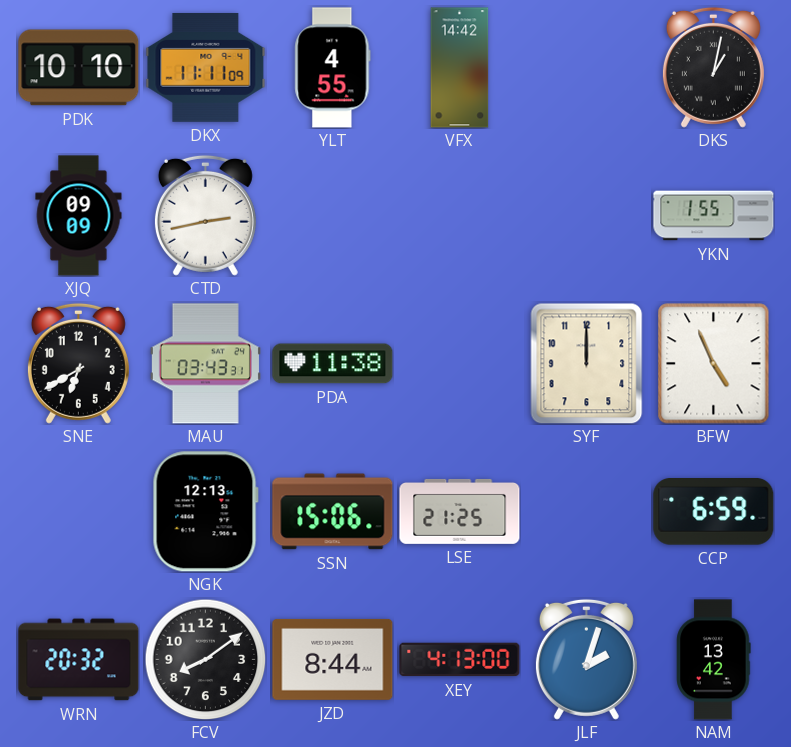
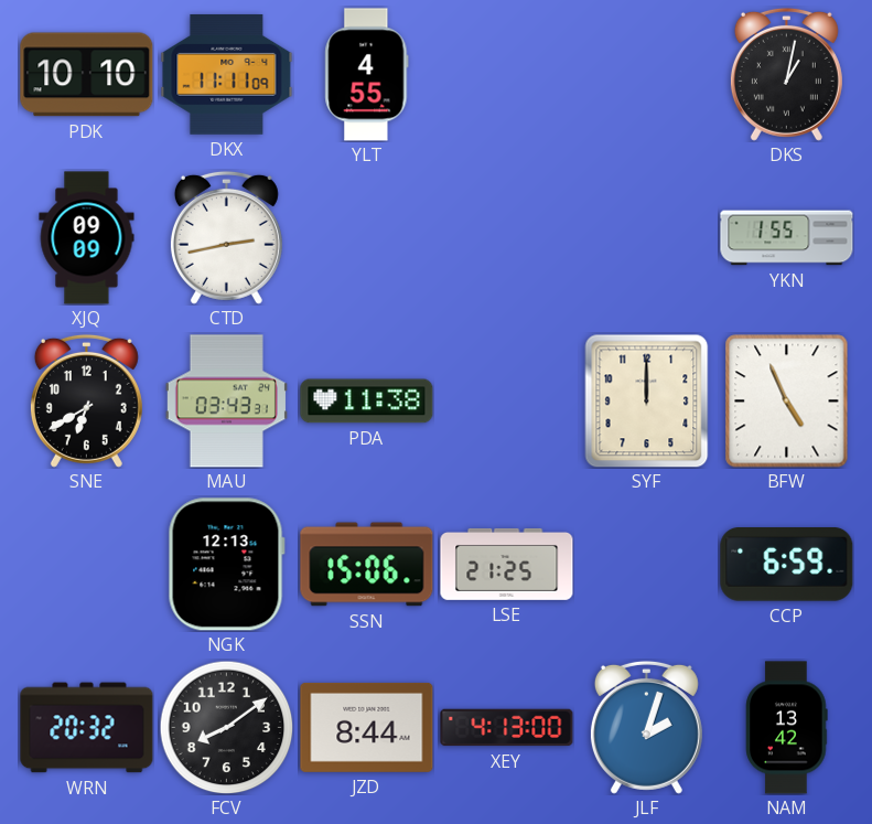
VFX: 14:42 -> none (460, 68)
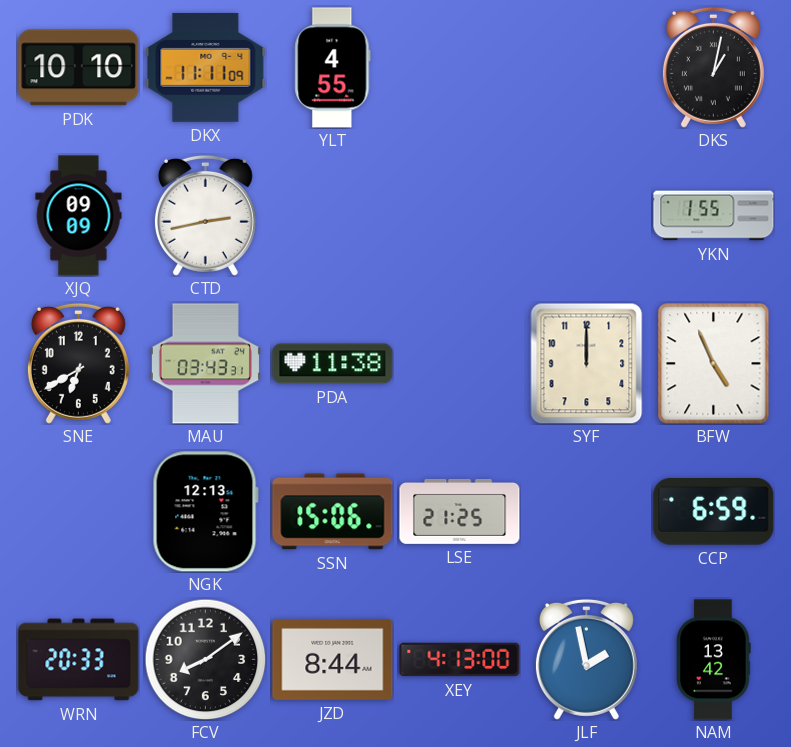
WRN: 20:32 -> 20:33 (79, 660)
JLF: 2:03 -> 1:58 (586, 659)
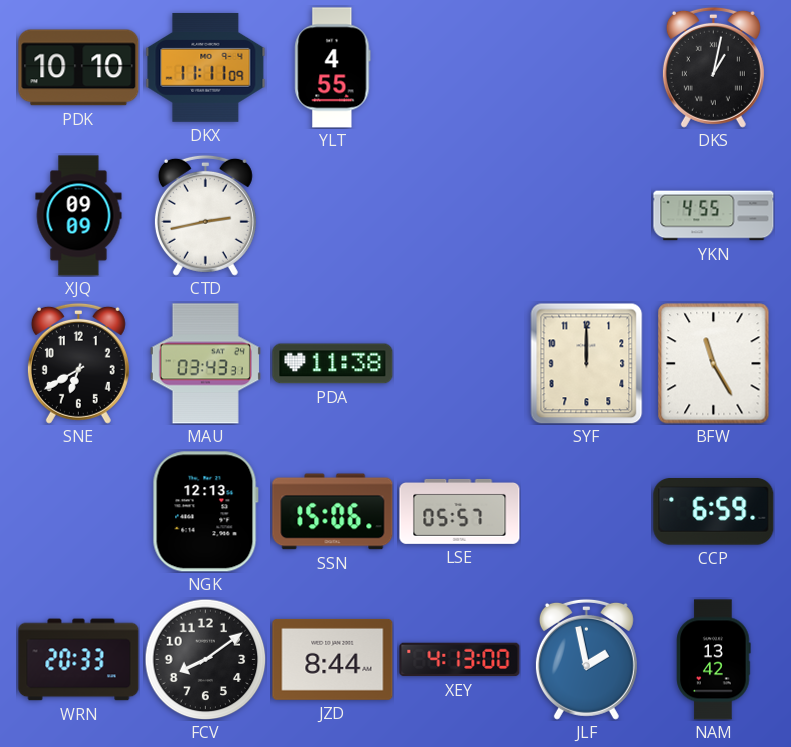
YKN: 1:55 -> 4:55 (714, 216)
BFW: 4:56 -> 11:25 (714, 364)
LSE: 21:25 -> 05:57 (460, 512)
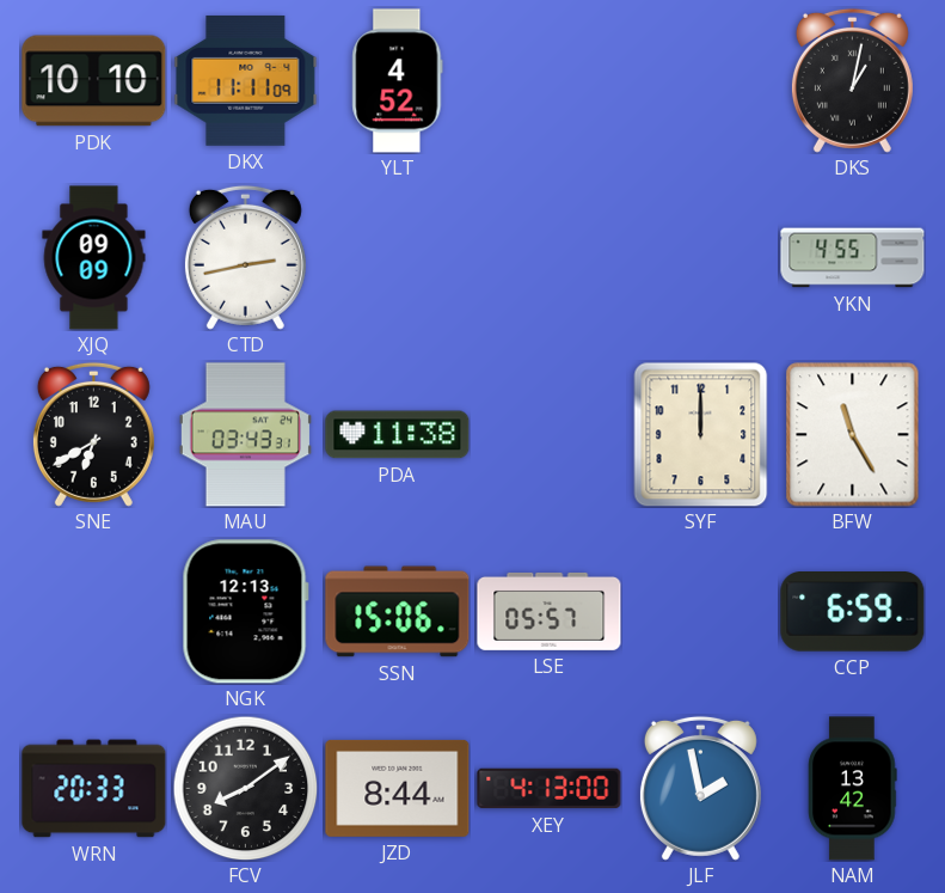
YLT: 4:55 -> 4:52 (398, 81)
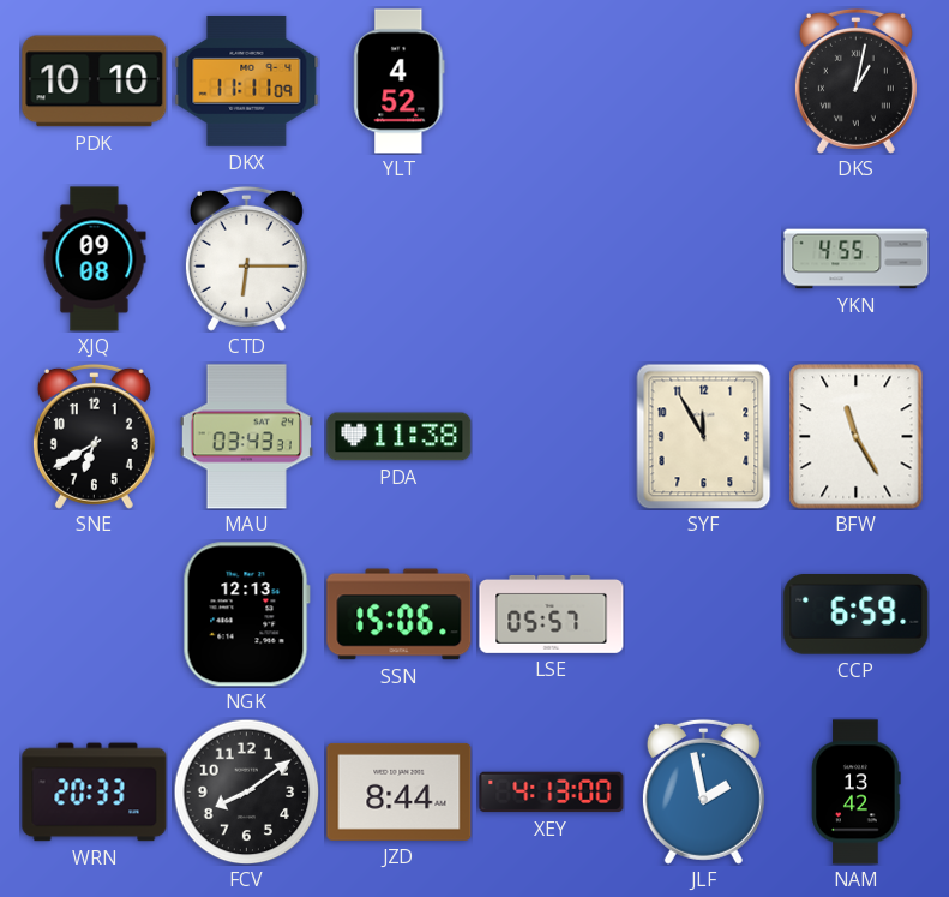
XJQ: 09:09 -> 09:08 (95, 259)
CTD: 2:43 -> 6:15 (246, 258)
SYF: 12:00 -> 11:55 (704, 436)
